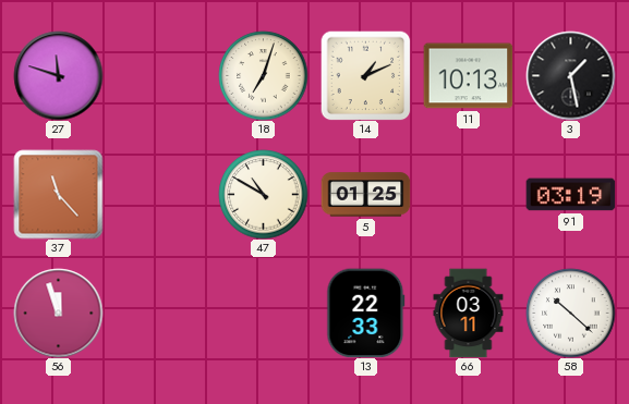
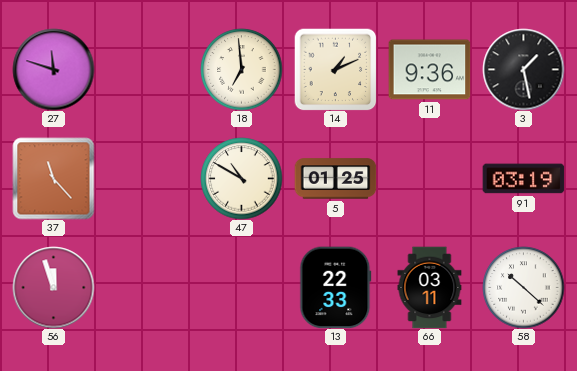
18: 7:03 -> 6:59 (241, 69)
11: 10:13 -> 9:36 (429, 70)
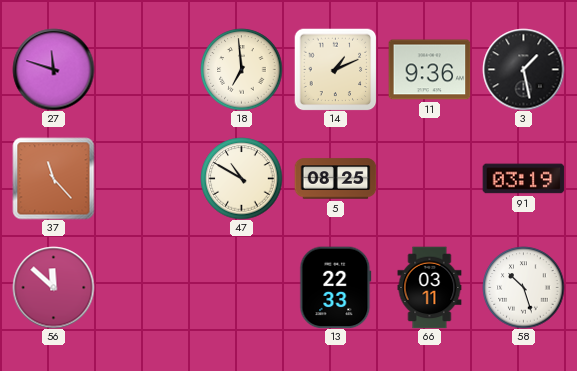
5: 01:25 -> 08:25 (335, 179)
56: 11:57 -> 11:52 (53, 287)
58: 10:22 -> 10:27 (523, 287)
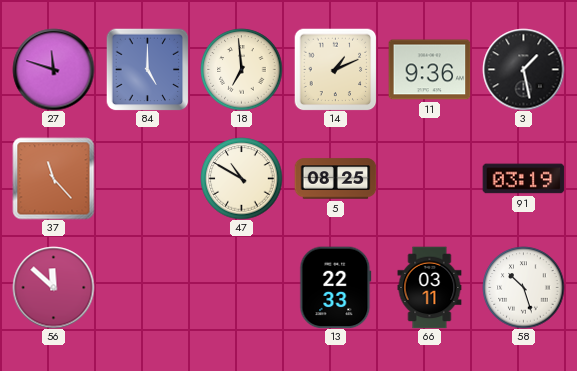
84: none -> 5:00 (147, 69)
